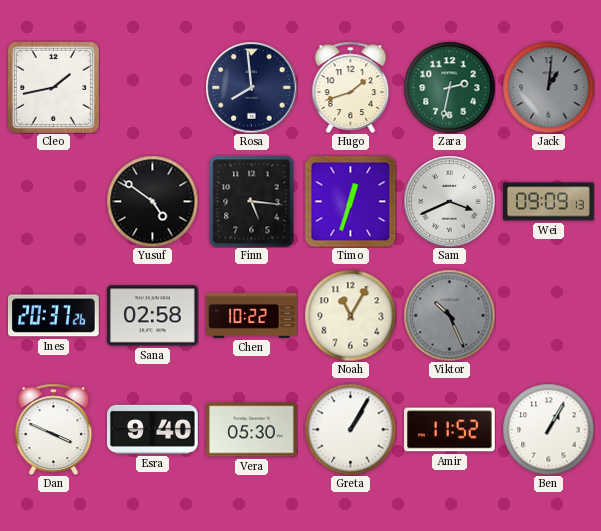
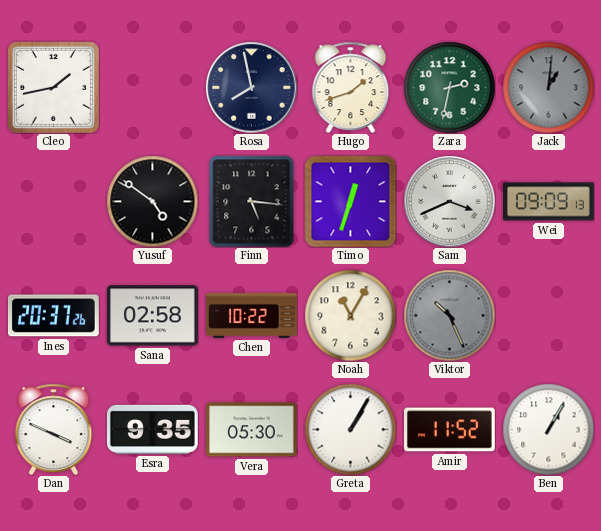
Rosa: 7:59 -> 7:58 (251, 87)
Esra: 9:40 -> 9:35 (152, 429)
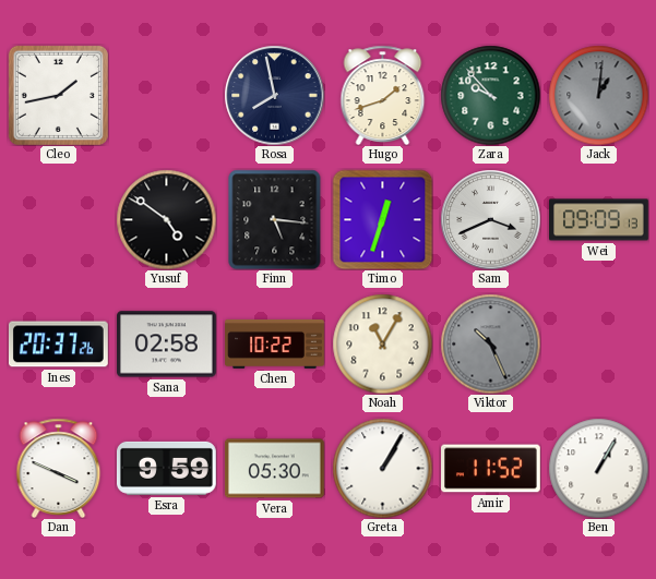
Zara: 2:32 -> 9:53 (490, 95)
Esra: 9:35 -> 9:59 (166, 468)
